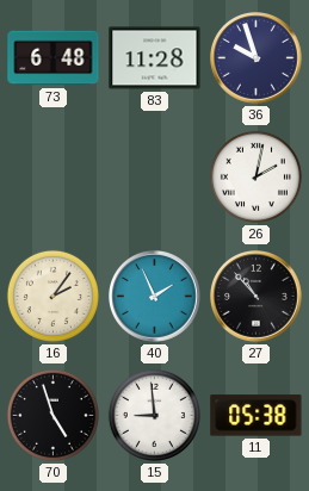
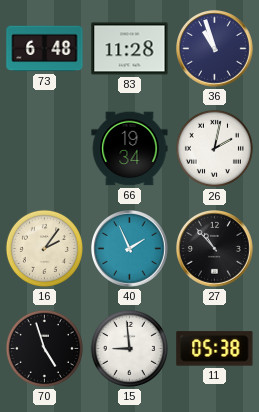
36: 9:57 -> 10:57 (215, 49)
66: none -> 19:34 (130, 149)
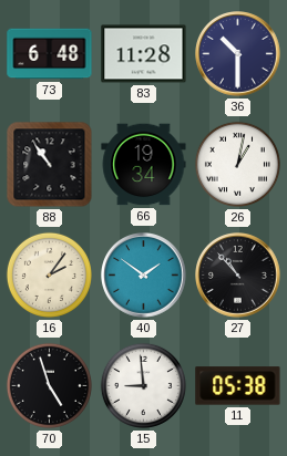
36: 10:57 -> 10:30 (238, 54)
88: none -> 10:54 (50, 165)
26: 2:02 -> 1:02 (237, 164)
40: 1:56 -> 1:51 (144, 276)
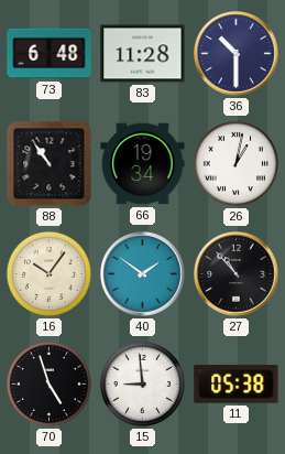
16: 2:06 -> 10:06 (48, 273)
